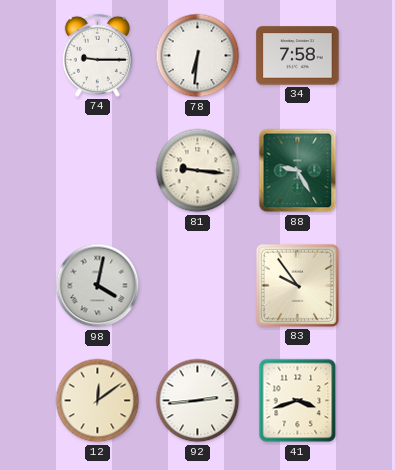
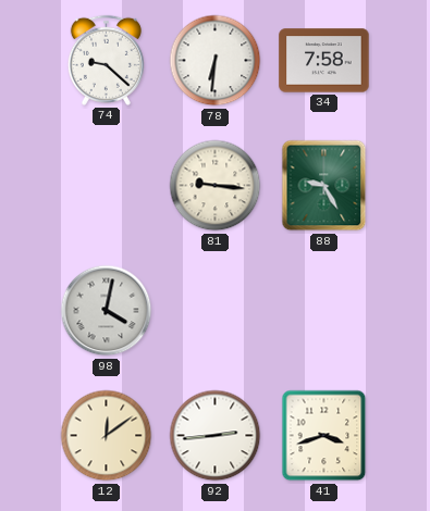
74: 9:15 -> 9:22 (106, 60)
83: 9:54 -> none (297, 285)
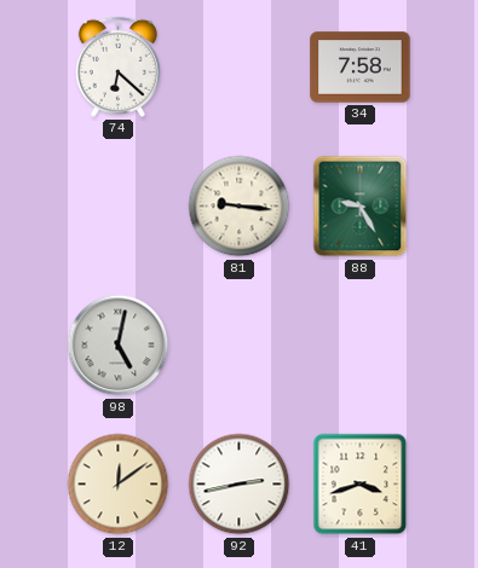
74: 9:22 -> 6:22 (117, 66)
78: 6:31 -> none (216, 61)
98: 4:02 -> 5:02 (119, 346)
92: 2:44 -> 2:43 (240, 485)
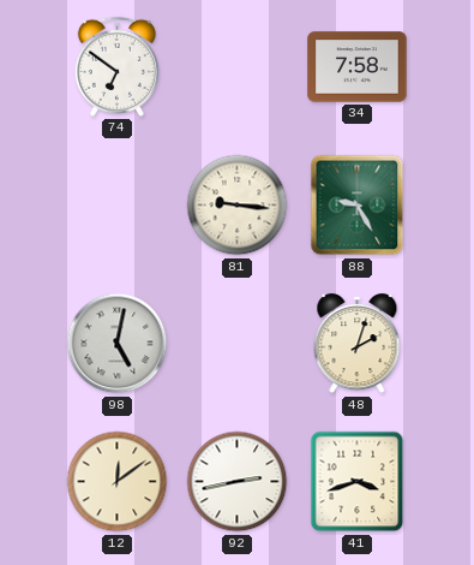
74: 6:22 -> 6:51 (116, 66)
48: none -> 2:03 (358, 344)
